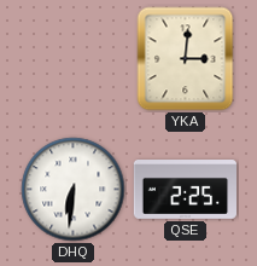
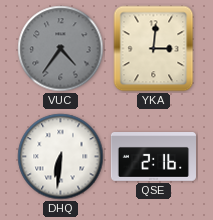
VUC: none -> 4:36 (61, 49)
QSE: 2:25 -> 2:16 (153, 157)
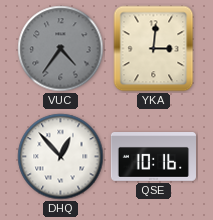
DHQ: 6:31 -> 12:53 (61, 157)
QSE: 2:16 -> 10:16 (153, 157)
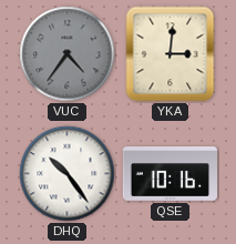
DHQ: 12:53 -> 10:24 (68, 174)
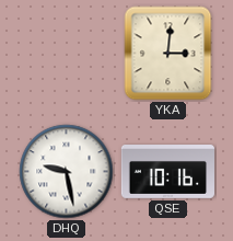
VUC: 4:36 -> none (68, 54)
DHQ: 10:24 -> 9:28 (67, 172)
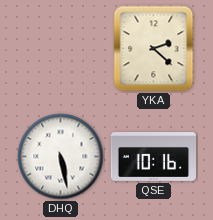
YKA: 3:01 -> 2:22 (154, 49)
DHQ: 9:28 -> 5:28 (61, 157)
